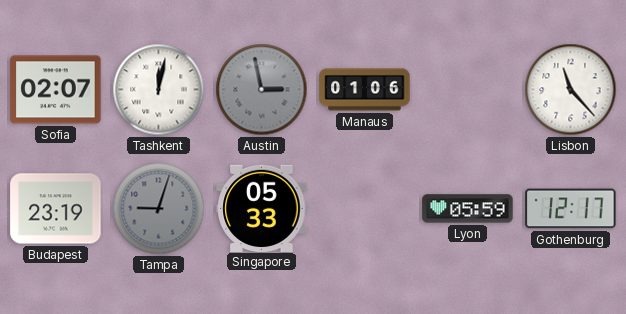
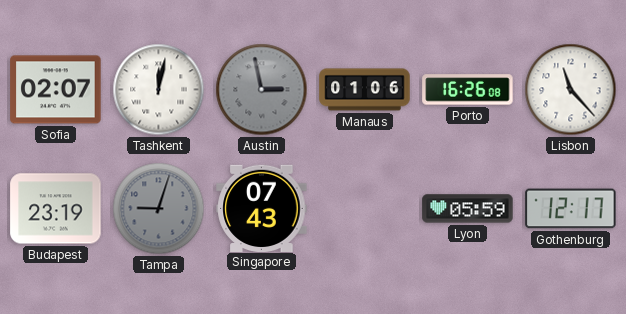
Porto: none -> 16:26 (468, 90)
Singapore: 05:33 -> 07:43 (262, 208)
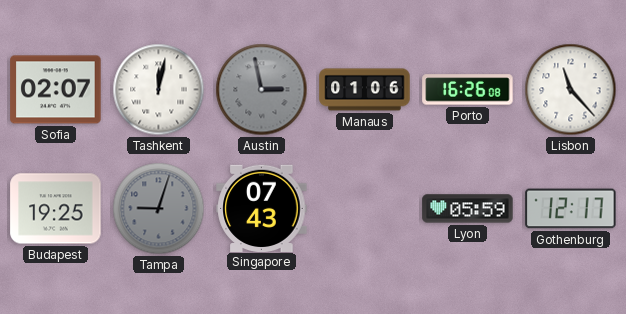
Budapest: 23:19 -> 19:25 (56, 209)
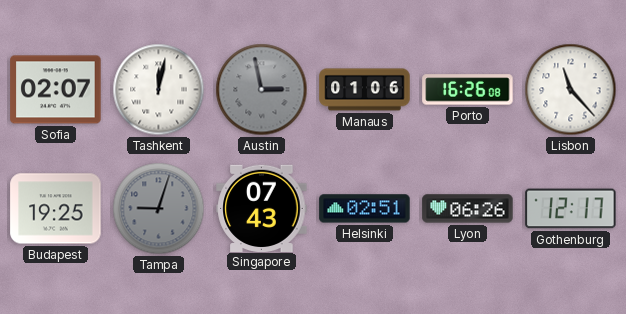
Helsinki: none -> 02:51 (365, 209)
Lyon: 05:59 -> 06:26 (468, 209)
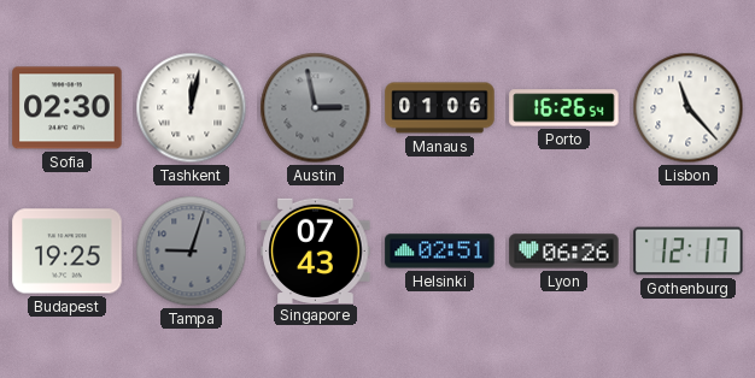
Sofia: 02:07 -> 02:30 (68, 108)
Porto: 16:26:08 -> 16:26:54 (564, 108)
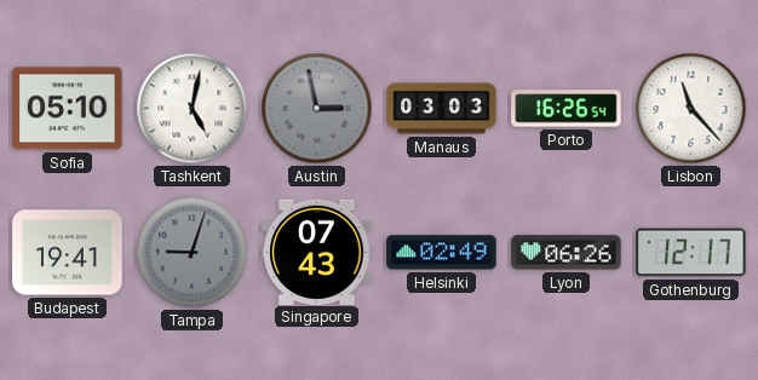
Sofia: 02:30 -> 05:10 (68, 109)
Tashkent: 12:02 -> 5:02 (193, 109)
Manaus: 01:06 -> 03:03 (442, 109)
Budapest: 19:25 -> 19:41 (68, 253)
Helsinki: 02:51 -> 02:49 (442, 253)
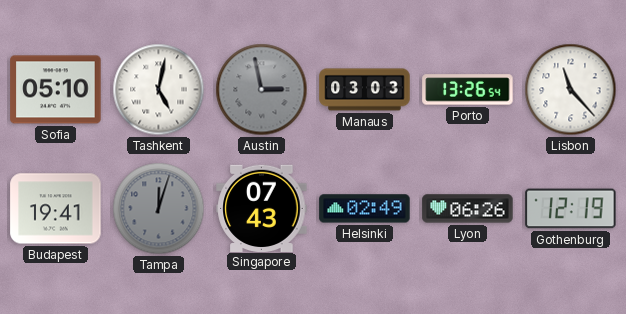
Porto: 16:26 -> 13:26 (468, 90)
Tampa: 9:03 -> 12:03 (159, 209)
Gothenburg: 12:17 -> 12:19 (571, 209)
